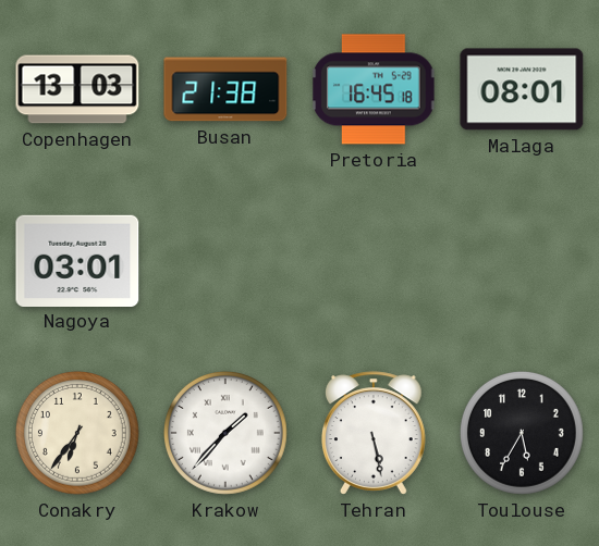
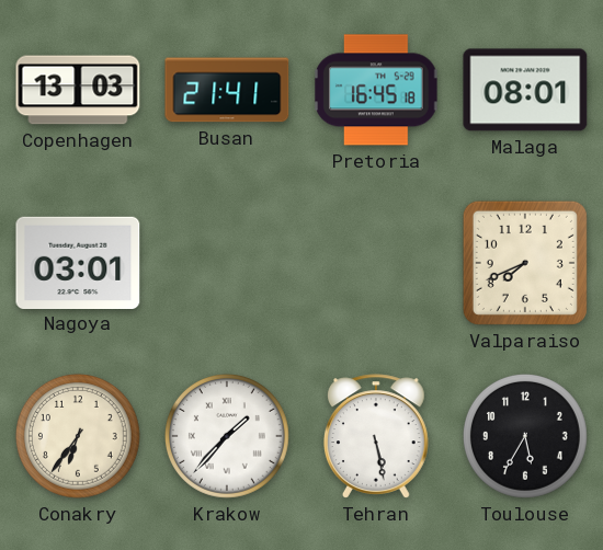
Busan: 21:38 -> 21:41 (227, 90)
Valparaiso: none -> 7:41 (525, 263)
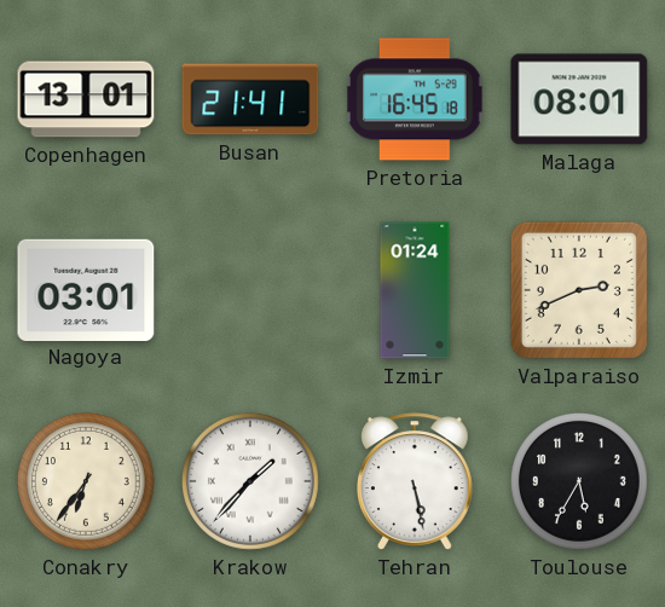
Copenhagen: 13:03 -> 13:01 (86, 99)
Izmir: none -> 01:24 (415, 290)
Valparaiso: 7:41 -> 2:41 (579, 290)
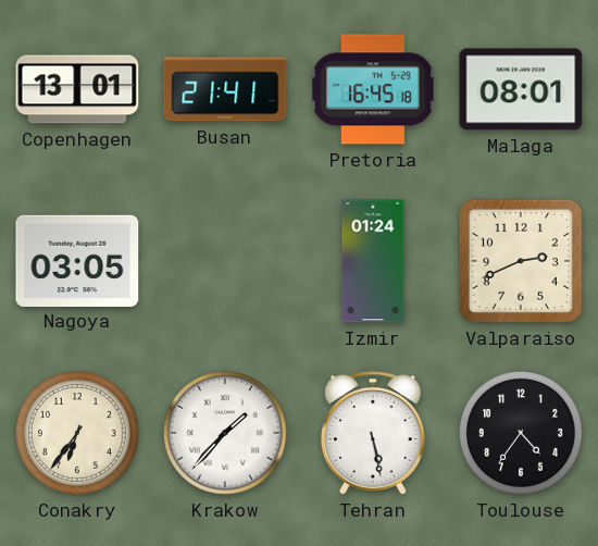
Nagoya: 03:01 -> 03:05 (77, 260)
Toulouse: 5:35 -> 4:36 (521, 433)
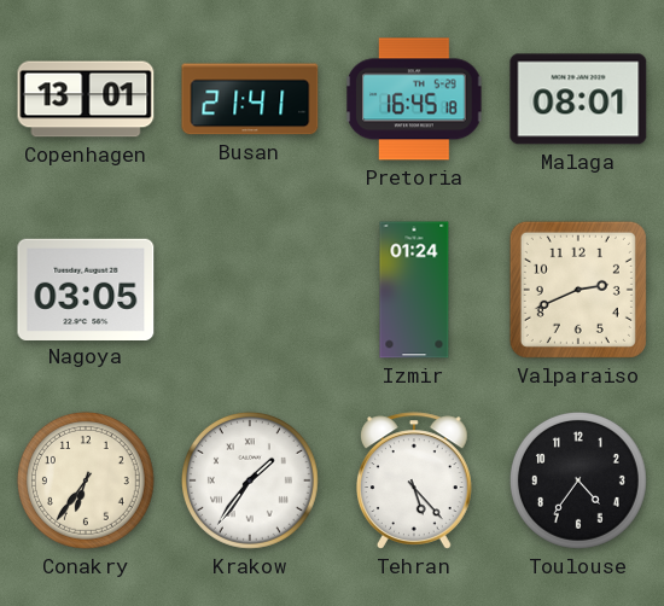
Krakow: 1:37 -> 1:36 (250, 480)
Tehran: 5:28 -> 5:23 (414, 480)
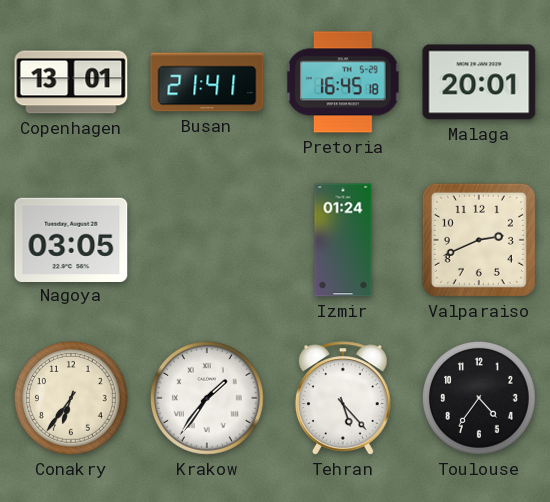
Malaga: 08:01 -> 20:01 (479, 82)
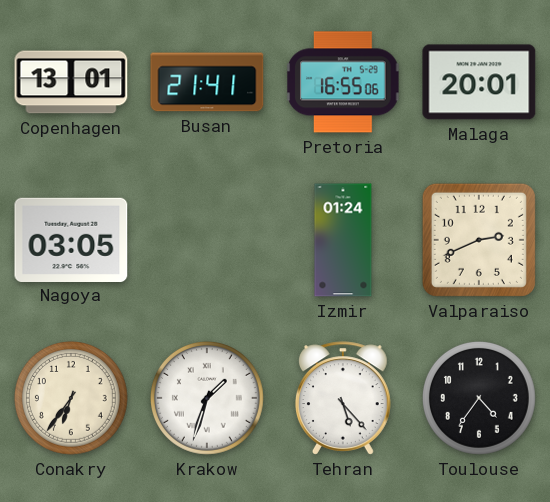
Pretoria: 16:45 -> 16:55 (343, 82)
Krakow: 1:36 -> 1:33 (207, 398)
